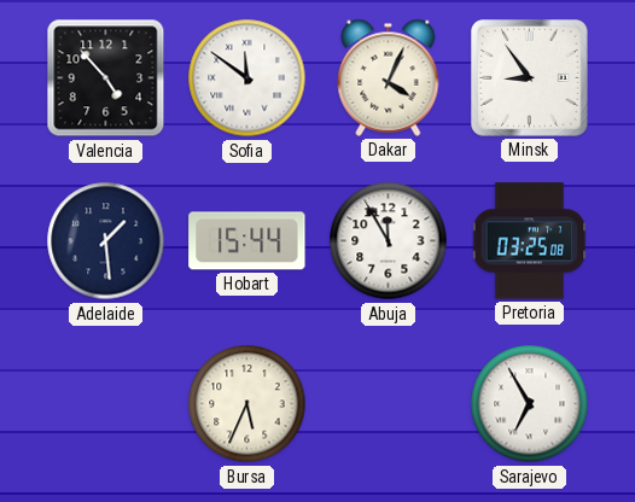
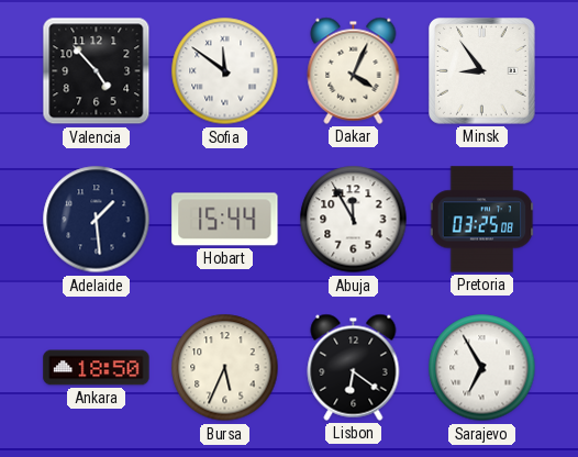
Ankara: none -> 18:50 (97, 368)
Lisbon: none -> 6:21 (354, 367)
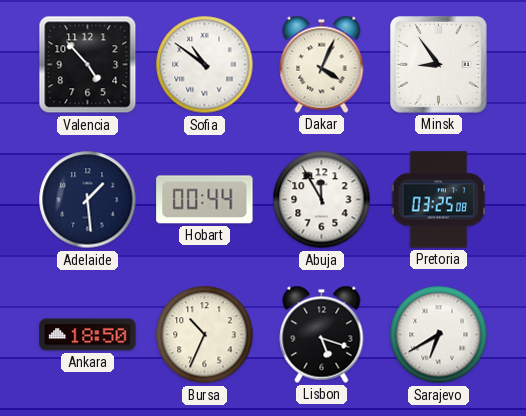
Sofia: 11:51 -> 10:51 (205, 65)
Hobart: 15:44 -> 00:44 (205, 200)
Bursa: 5:34 -> 10:34 (205, 335)
Lisbon: 6:21 -> 5:18 (322, 334)
Sarajevo: 6:55 -> 6:40 (439, 335)
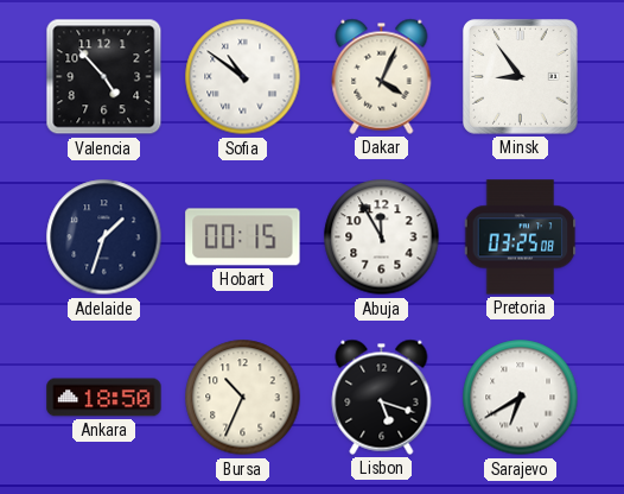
Adelaide: 1:29 -> 1:33 (104, 237)
Hobart: 00:44 -> 00:15 (243, 237)
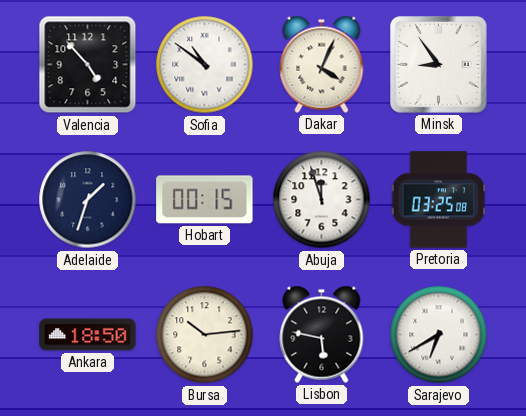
Abuja: 11:55 -> 11:57 (322, 200)
Bursa: 10:34 -> 10:14 (205, 335)
Lisbon: 5:18 -> 5:47 (322, 334)
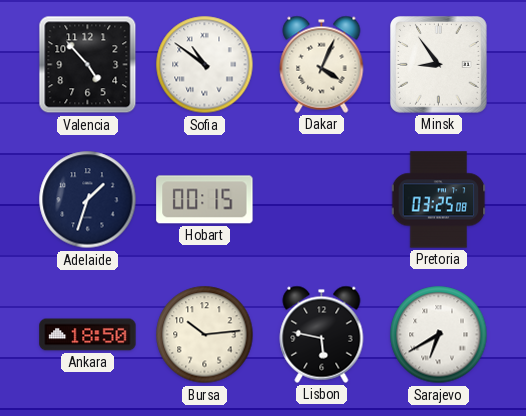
Abuja: 11:57 -> none (322, 200)
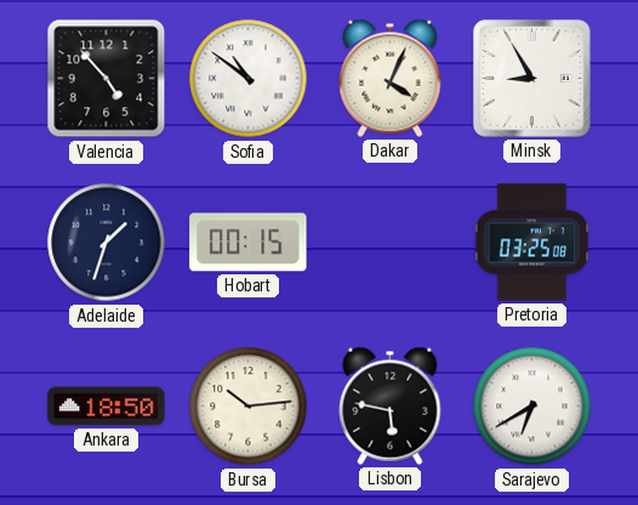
Minsk: 8:54 -> 8:55 (532, 79)
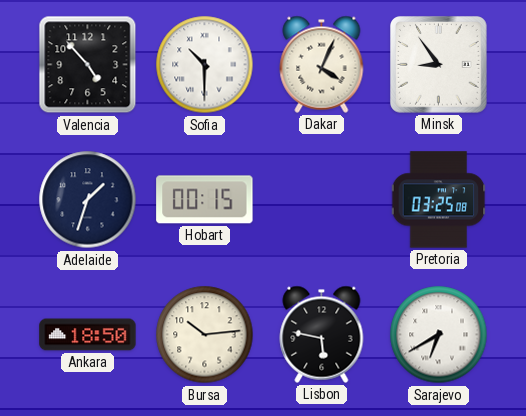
Sofia: 10:51 -> 10:30 (205, 65)
Minsk: 8:55 -> 8:54 (439, 65)
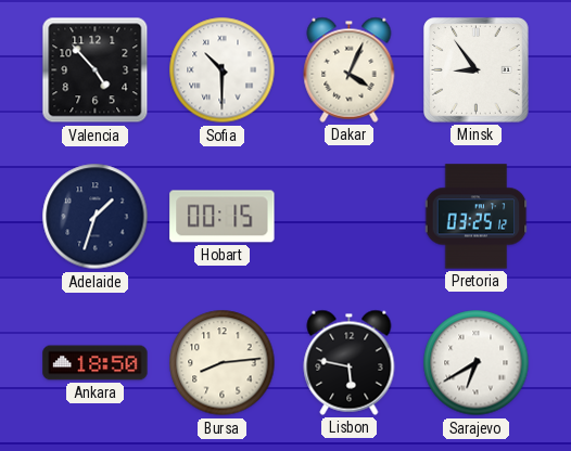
Pretoria: 03:25:08 -> 03:25:12 (477, 217)
Bursa: 10:14 -> 8:14 (223, 363)
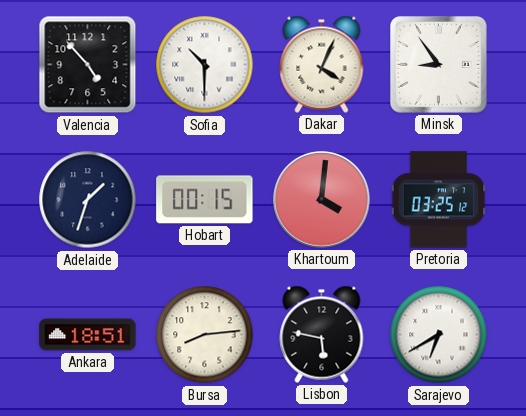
Khartoum: none -> 4:01 (322, 200)
Ankara: 18:50 -> 18:51 (88, 335)
